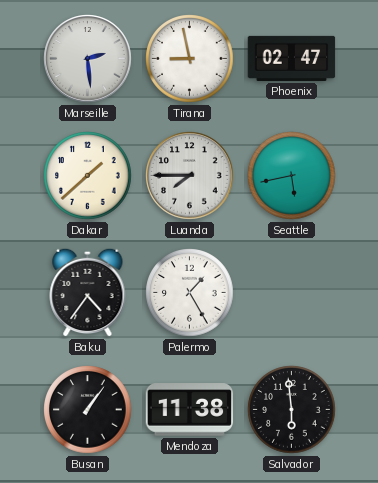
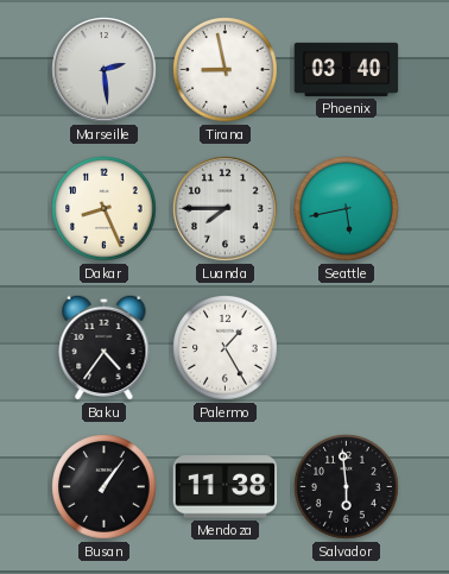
Phoenix: 02:47 -> 03:40 (347, 69)
Dakar: 1:38 -> 8:26 (105, 209)
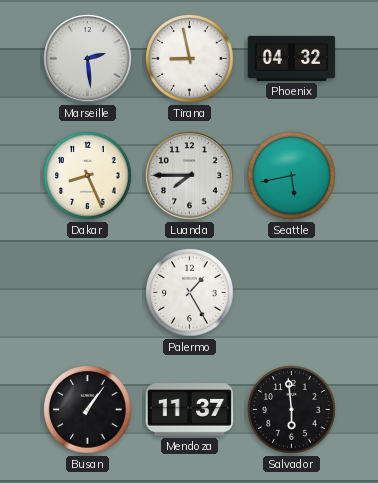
Phoenix: 03:40 -> 04:32 (292, 58)
Baku: 4:36 -> none (105, 347)
Mendoza: 11:38 -> 11:37 (190, 410)
